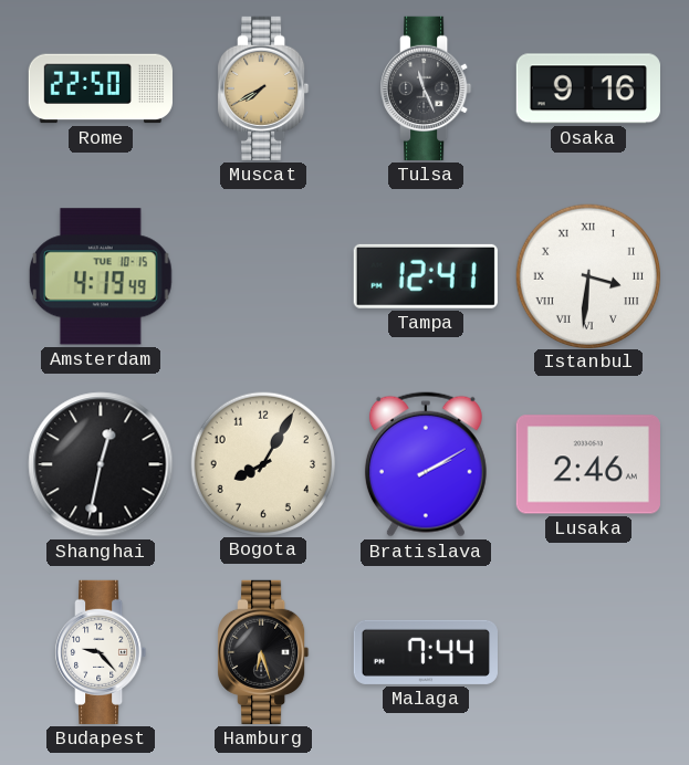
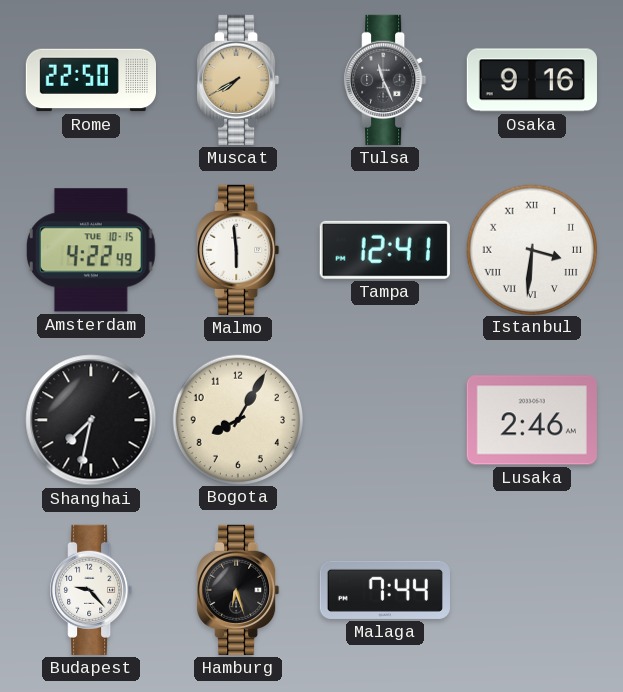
Amsterdam: 4:19 -> 4:22 (92, 250)
Malmo: none -> 5:59 (238, 250)
Shanghai: 12:32 -> 7:32 (91, 420)
Bratislava: 2:10 -> none (426, 464)
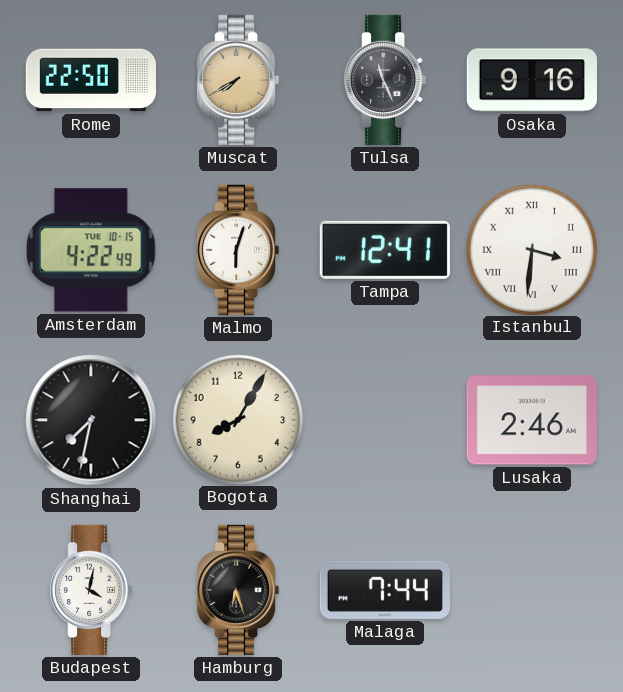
Malmo: 5:59 -> 6:03 (238, 250)
Budapest: 9:23 -> 4:02 (91, 590)
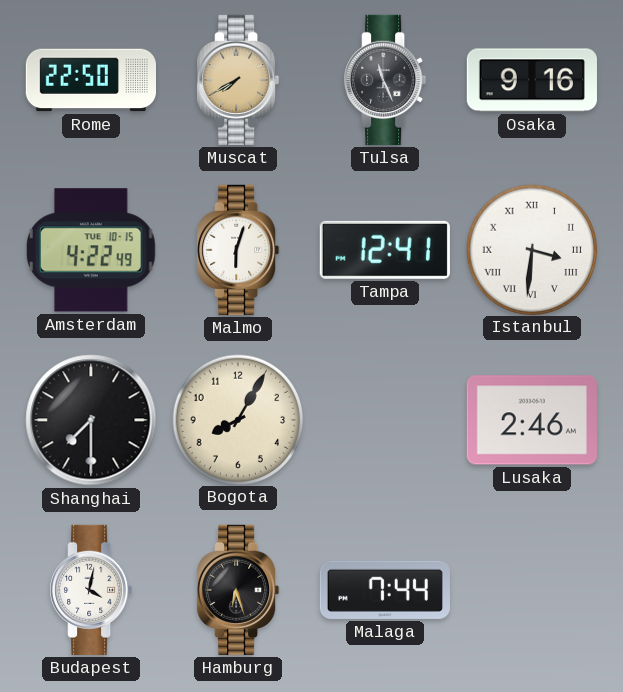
Shanghai: 7:32 -> 7:30 (91, 420)
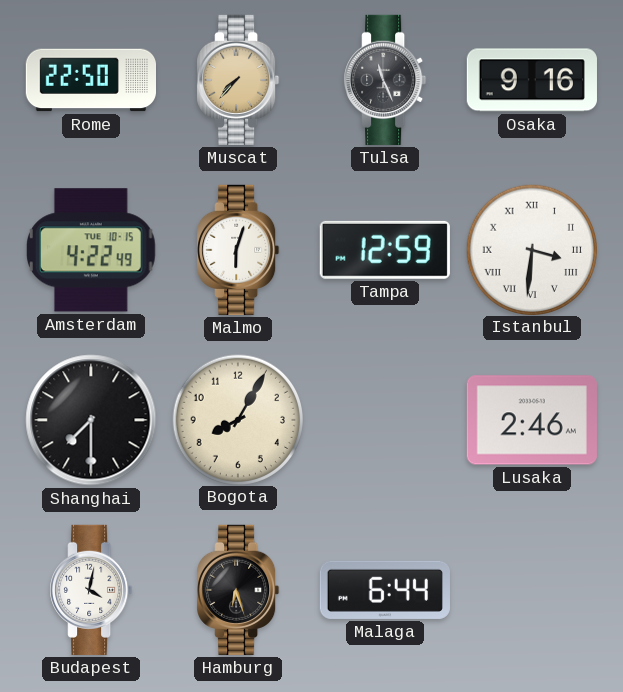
Muscat: 7:40 -> 7:37 (238, 80)
Tampa: 12:41 -> 12:59 (385, 250)
Malaga: 7:44 -> 6:44 (385, 590)
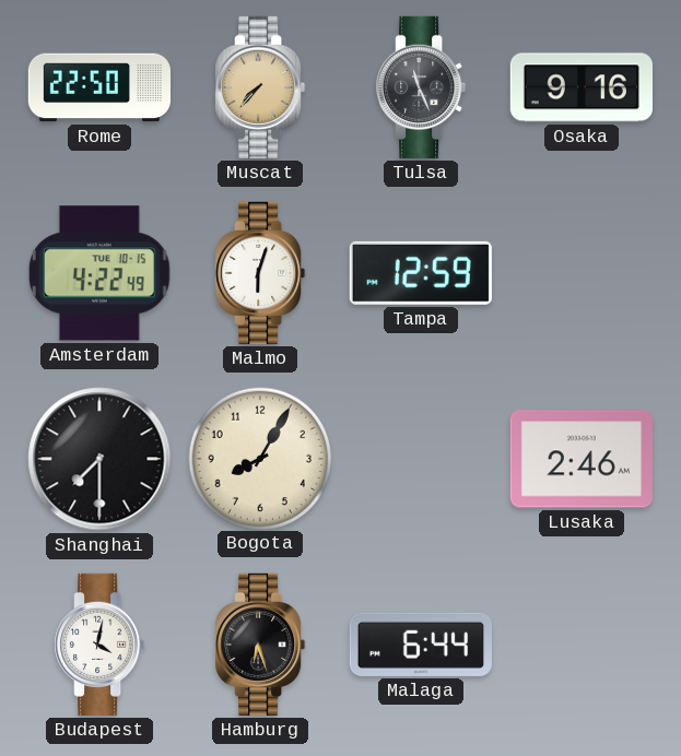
Istanbul: 3:31 -> none (531, 249)
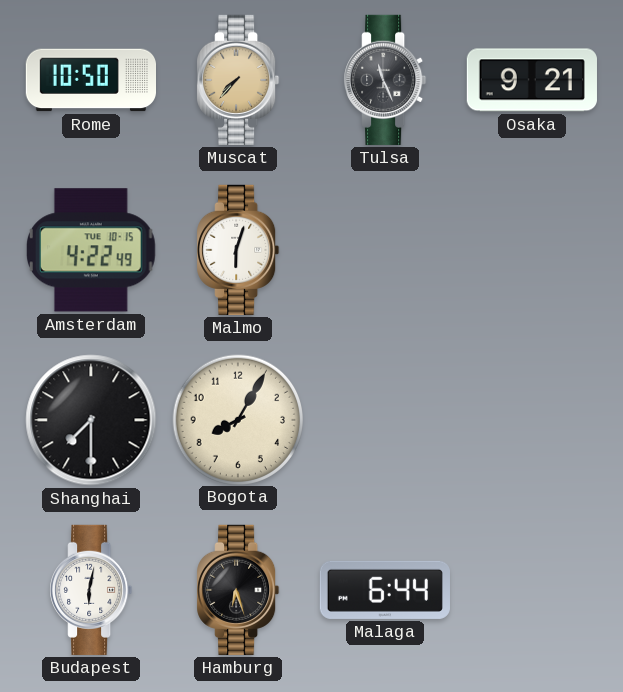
Rome: 22:50 -> 10:50 (90, 80)
Osaka: 9:16 -> 9:21 (532, 80)
Tampa: 12:59 -> none (421, 273)
Lusaka: 2:46 -> none (582, 459)
Budapest: 4:02 -> 6:02 (91, 590)
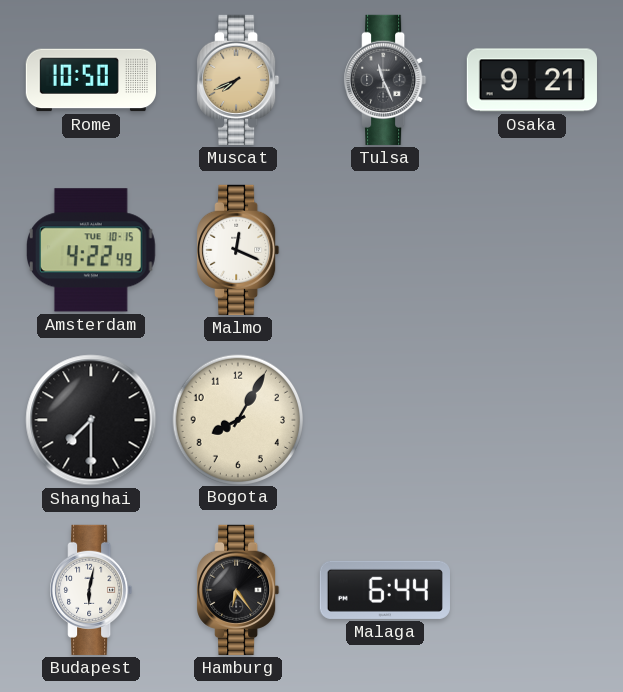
Muscat: 7:37 -> 7:41 (238, 80)
Malmo: 6:03 -> 12:19 (238, 250)
Hamburg: 6:27 -> 6:24 (238, 590)
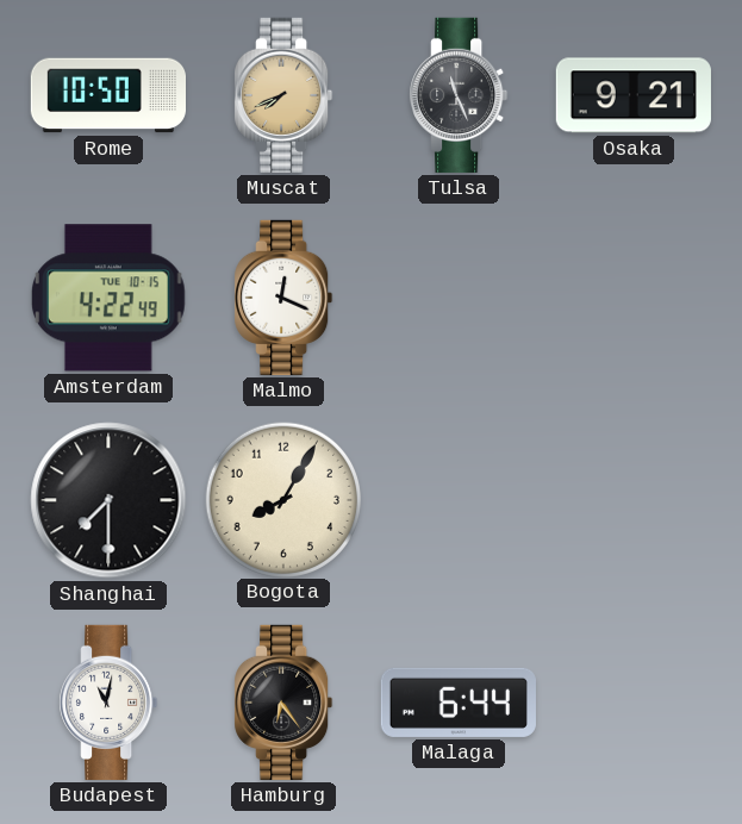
Budapest: 6:02 -> 11:02 (108, 703)
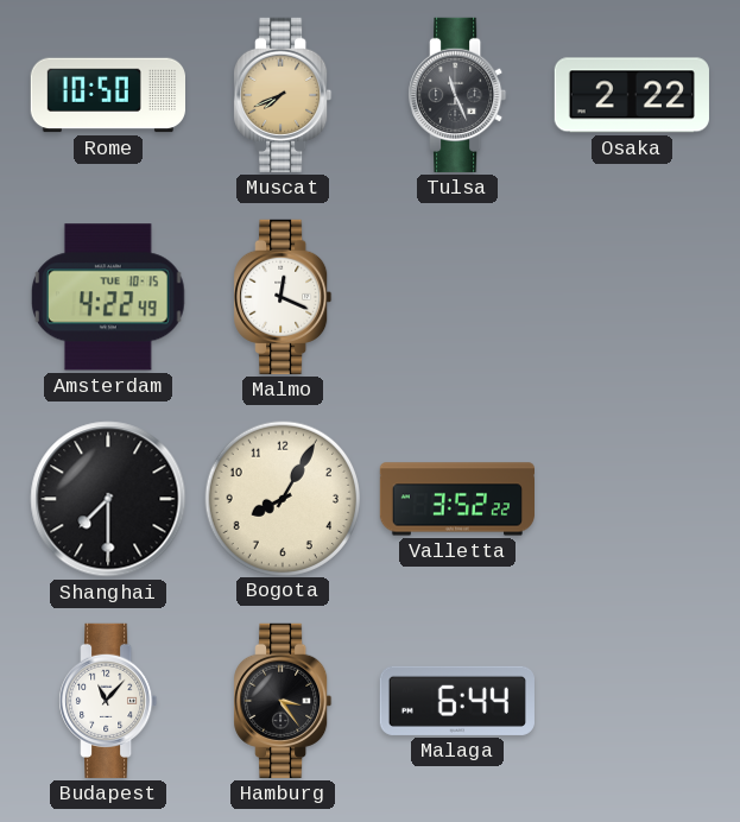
Osaka: 9:21 -> 2:22 (632, 95)
Valletta: none -> 3:52 (456, 499)
Budapest: 11:02 -> 11:07 (108, 701)
Hamburg: 6:24 -> 3:24 (283, 701)
